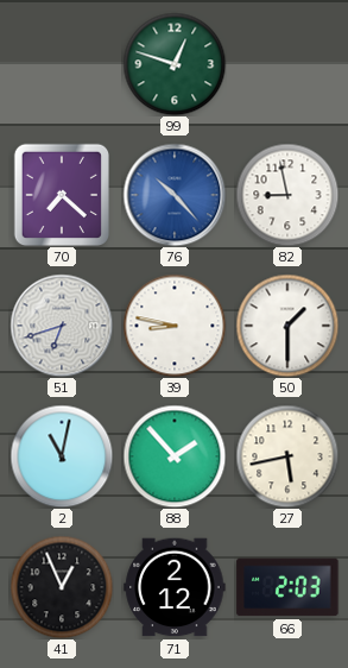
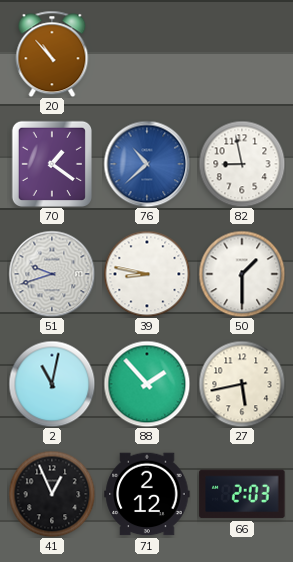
20: none -> 10:53 (52, 54)
99: 12:48 -> none (175, 64)
70: 7:22 -> 1:21 (51, 163)
76: 10:23 -> 10:38 (147, 164)
51: 6:42 -> 9:42 (52, 274)
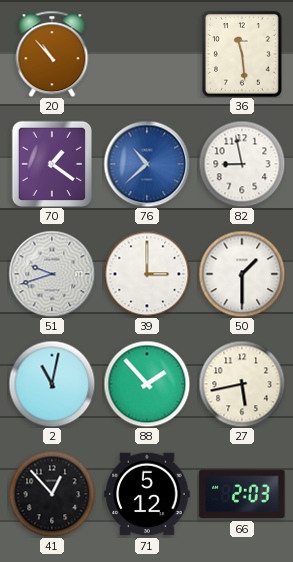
36: none -> 11:29 (242, 55)
39: 8:47 -> 3:00 (147, 274)
41: 12:56 -> 12:53 (52, 494)
71: 2:12 -> 5:12 (147, 494)
